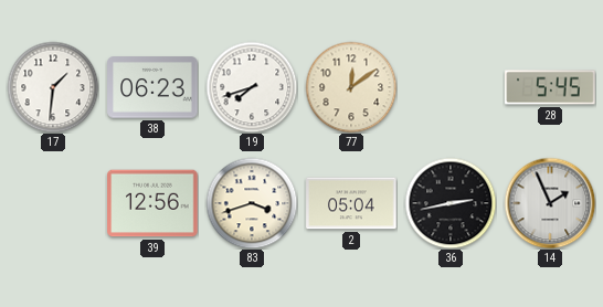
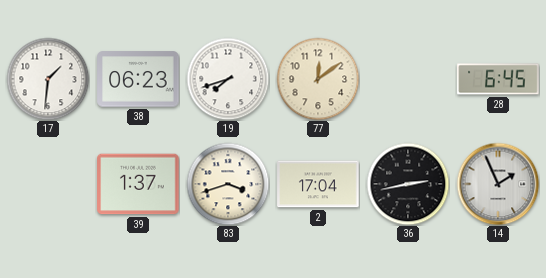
28: 5:45 -> 6:45 (498, 79)
39: 12:56 -> 1:37 (138, 184)
2: 05:04 -> 17:04 (318, 184)
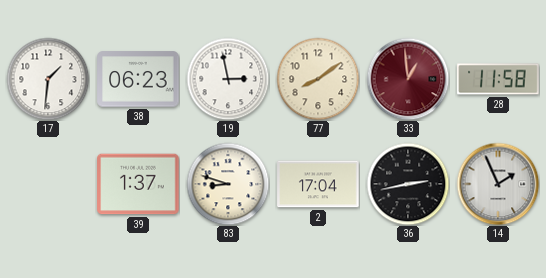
19: 7:42 -> 2:58 (228, 79)
77: 12:09 -> 8:09 (318, 79)
33: none -> 12:59 (408, 79)
28: 6:45 -> 11:58 (498, 79)
83: 3:42 -> 8:48 (228, 184)
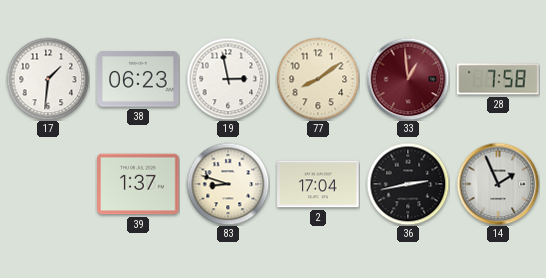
28: 11:58 -> 7:58 (498, 79)
